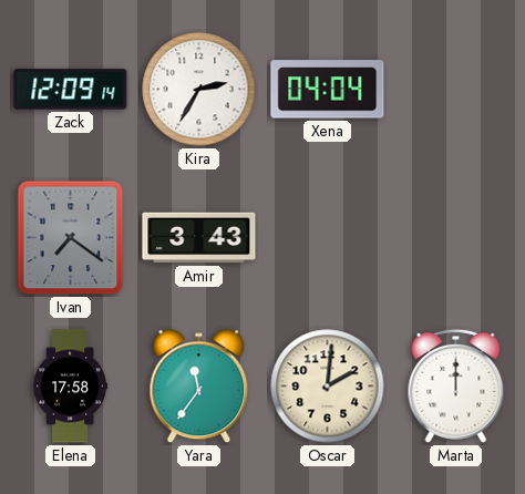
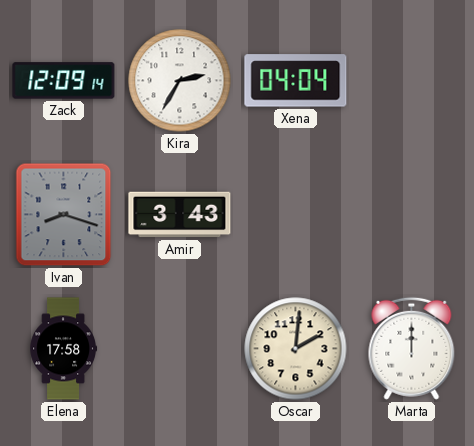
Ivan: 7:21 -> 8:18 (64, 215)
Yara: 11:36 -> none (199, 387)
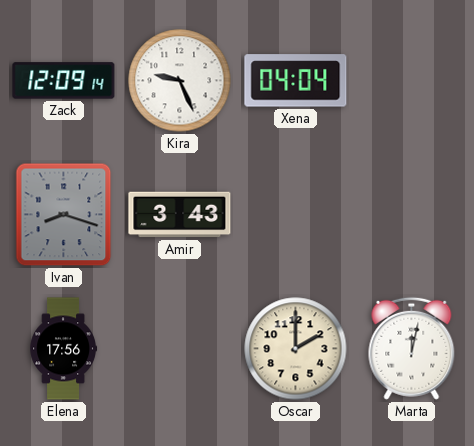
Kira: 2:35 -> 9:26 (180, 81)
Elena: 17:58 -> 17:56 (64, 349)
Oscar: 2:01 -> 2:00 (296, 349)
Marta: 12:00 -> 12:02 (412, 348)
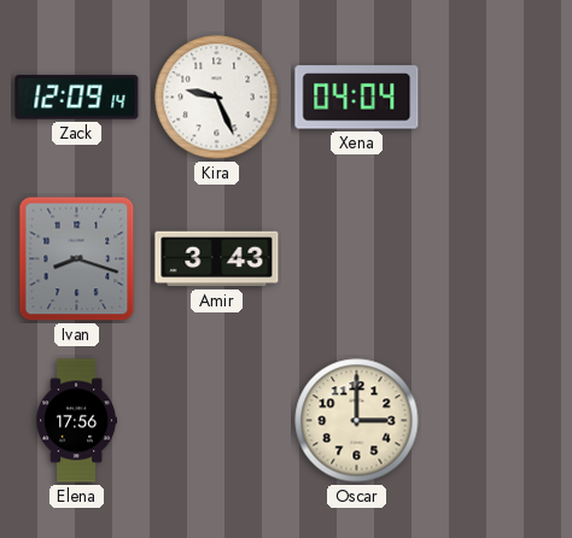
Oscar: 2:00 -> 3:00 (357, 421)
Marta: 12:02 -> none (412, 348)
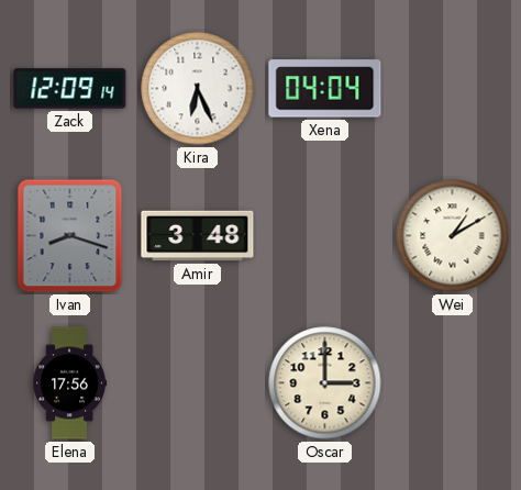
Kira: 9:26 -> 6:26 (198, 89)
Amir: 3:43 -> 3:48 (198, 236)
Wei: none -> 1:10 (453, 236)
